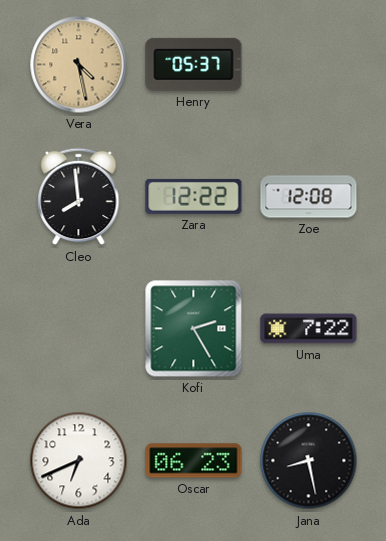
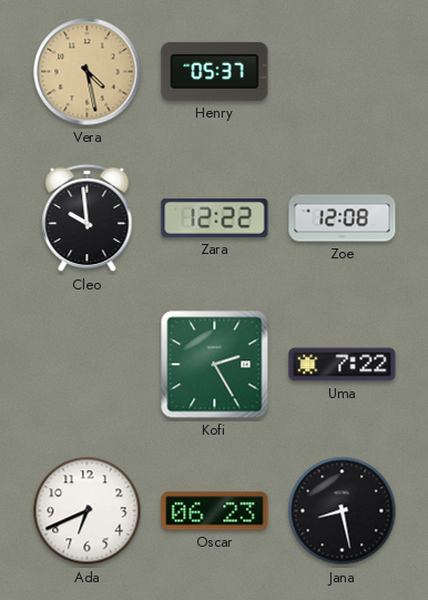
Cleo: 7:59 -> 9:59 (88, 218)
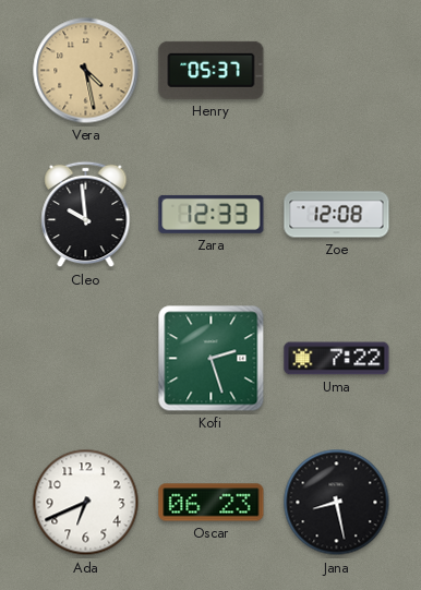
Zara: 12:22 -> 12:33 (212, 214)
Kofi: 2:25 -> 2:27 (212, 359)
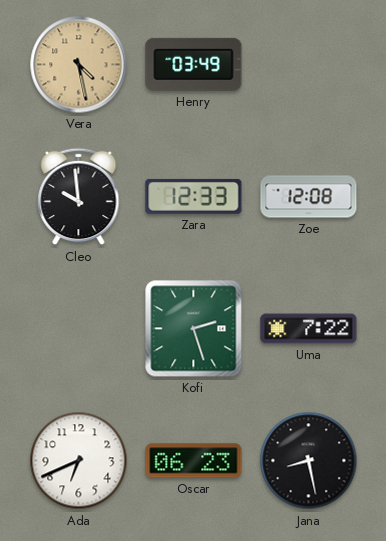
Henry: 05:37 -> 03:49 (194, 64)
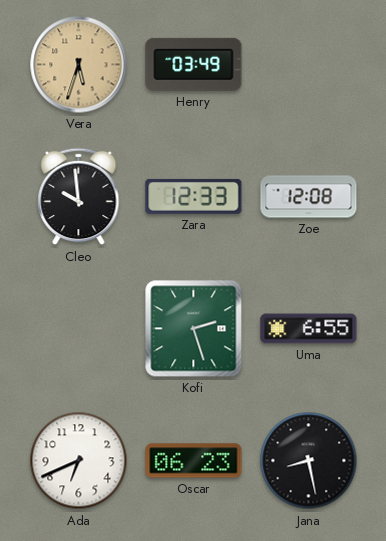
Vera: 4:28 -> 5:33 (79, 65)
Uma: 7:22 -> 6:55 (309, 329)
